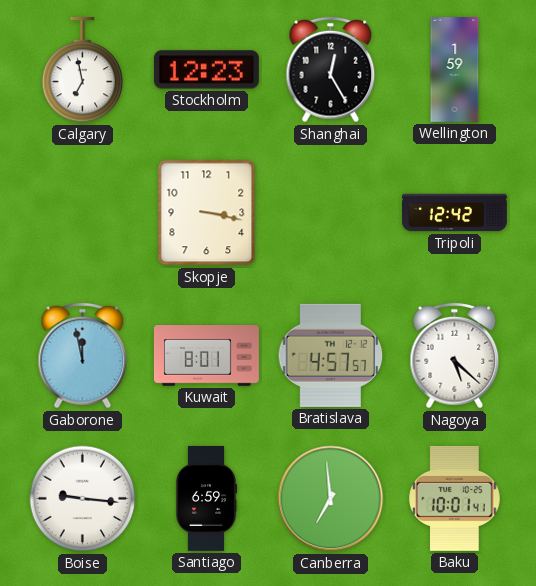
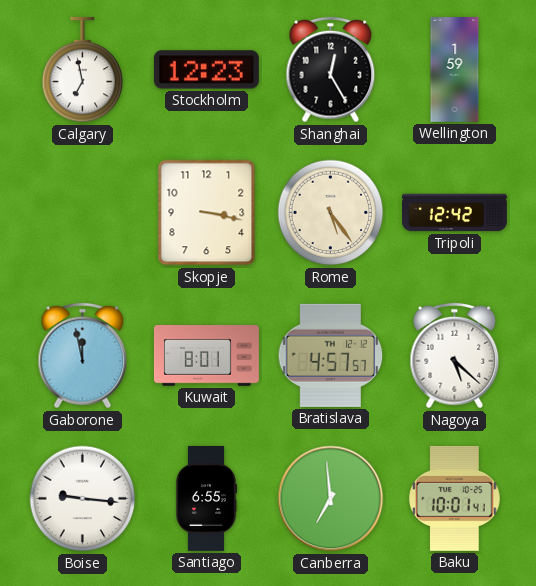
Rome: none -> 5:24 (331, 213)
Santiago: 6:59 -> 6:55 (206, 498)
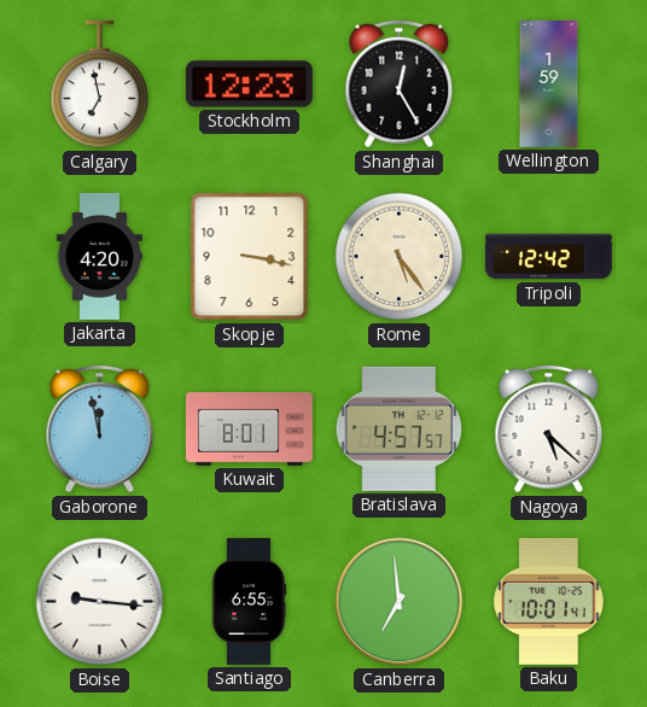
Jakarta: none -> 4:20 (99, 256)
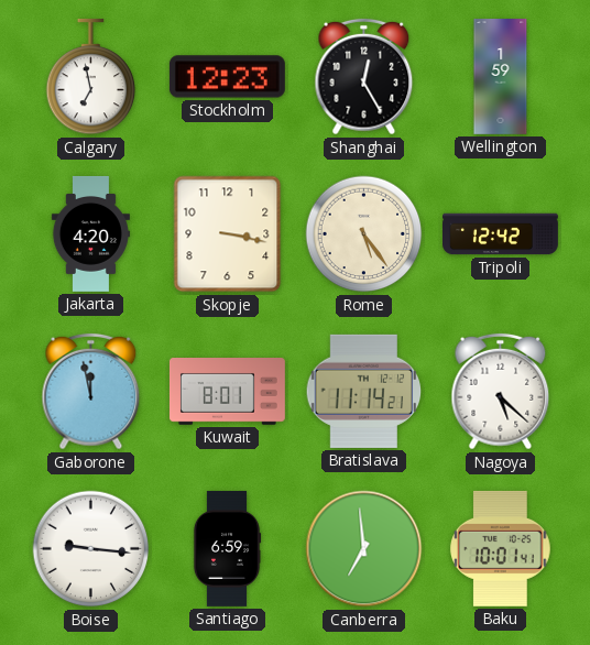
Bratislava: 4:57 -> 11:14 (364, 391)
Santiago: 6:55 -> 6:59 (227, 548)
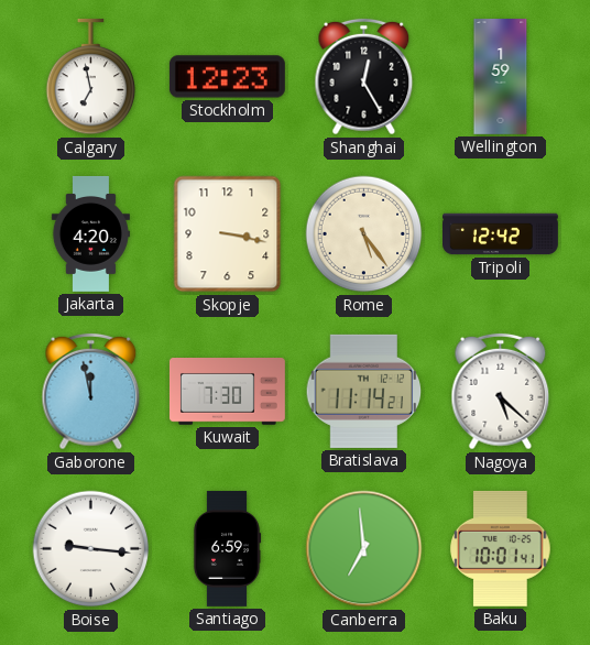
Kuwait: 8:01 -> 7:30 (227, 392)
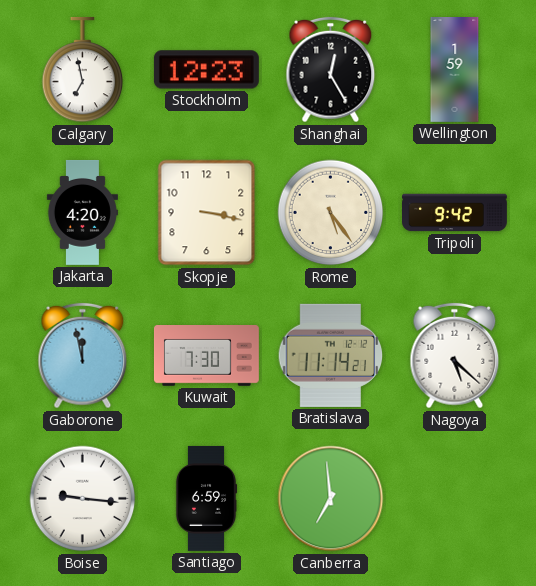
Tripoli: 12:42 -> 9:42 (455, 213)
Baku: 10:01 -> none (501, 548)
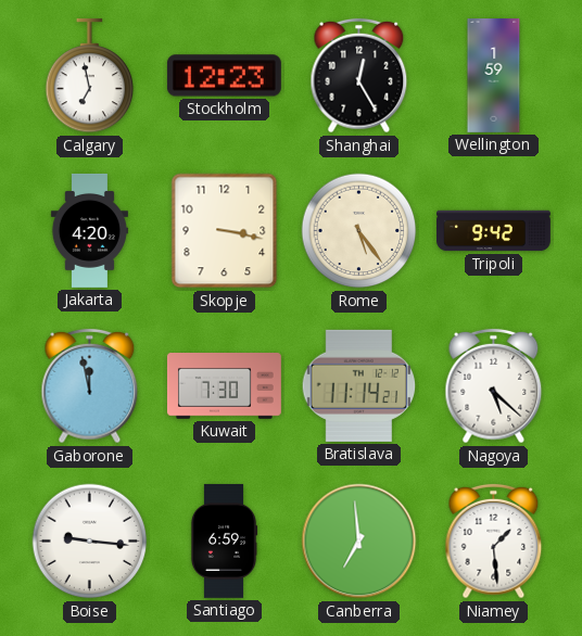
Niamey: none -> 1:29 (494, 542)
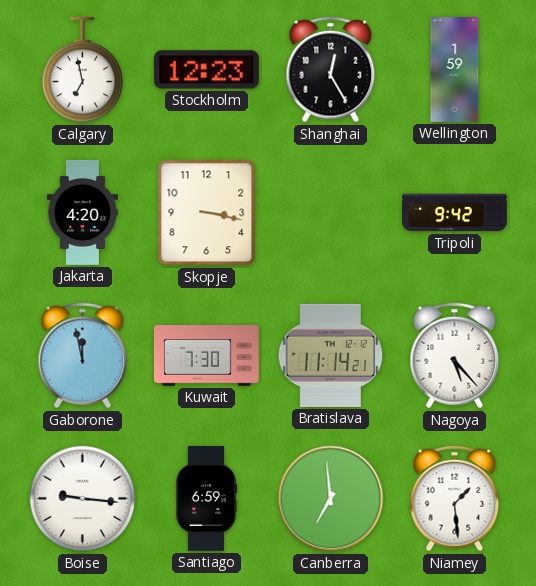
Rome: 5:24 -> none (359, 231)
Nagoya: 5:22 -> 5:23 (455, 356)
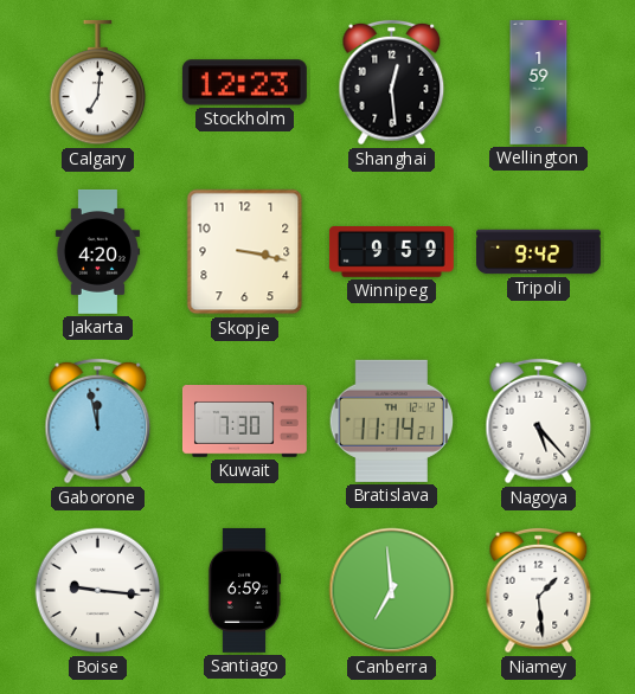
Calgary: 6:58 -> 7:01 (98, 83)
Shanghai: 12:25 -> 12:29 (392, 83)
Winnipeg: none -> 9:59 (391, 252)
